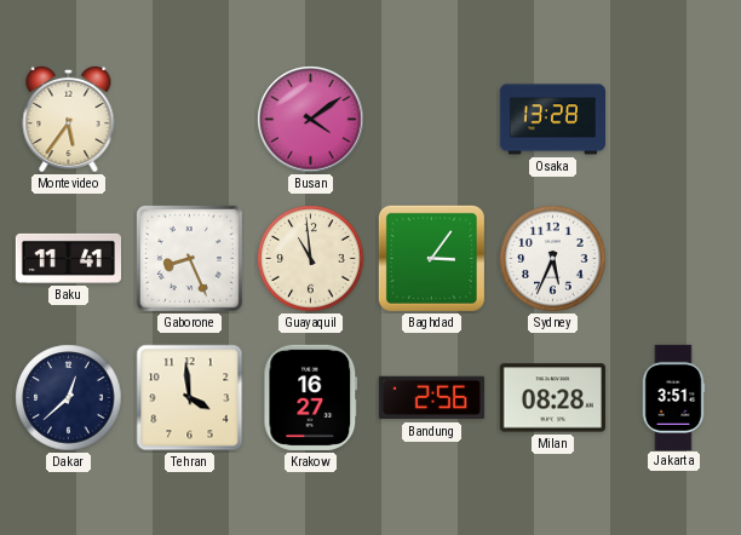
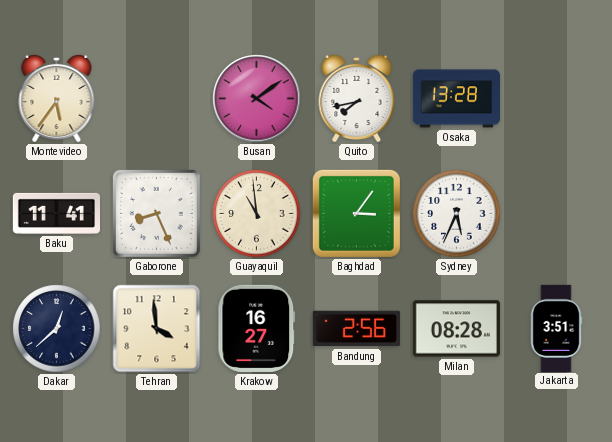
Quito: none -> 7:43 (357, 98)
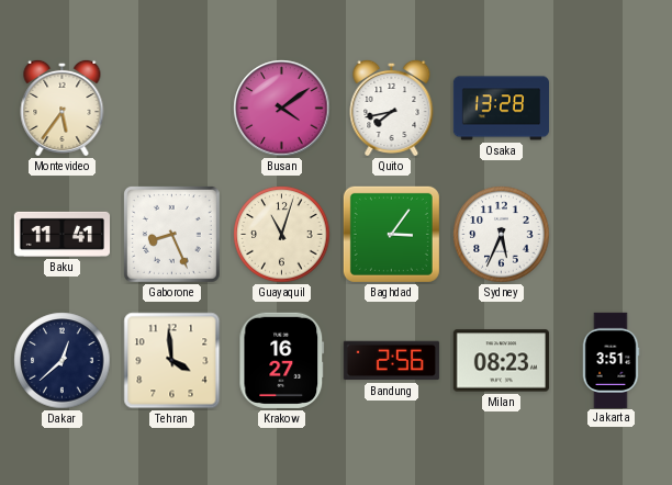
Guayaquil: 10:59 -> 11:03 (282, 235)
Milan: 08:28 -> 08:23 (501, 361)
